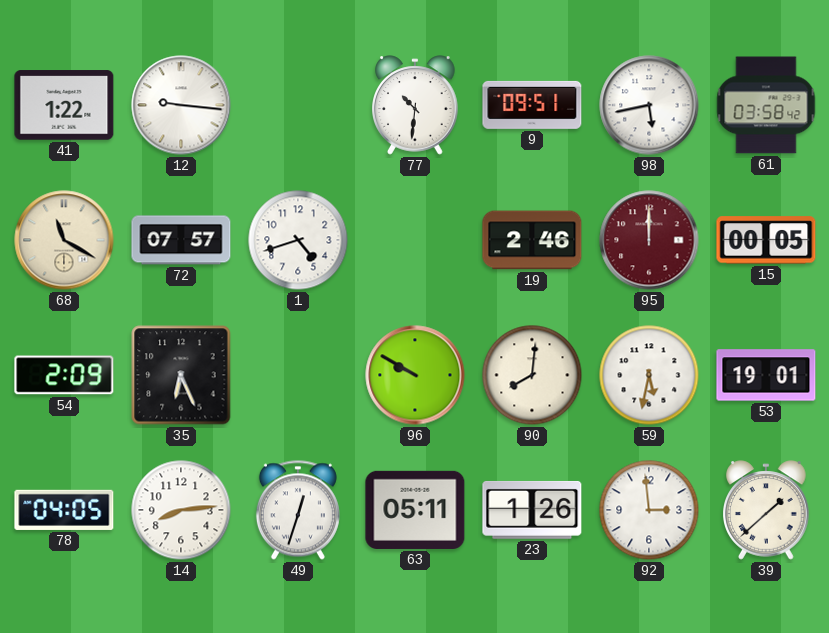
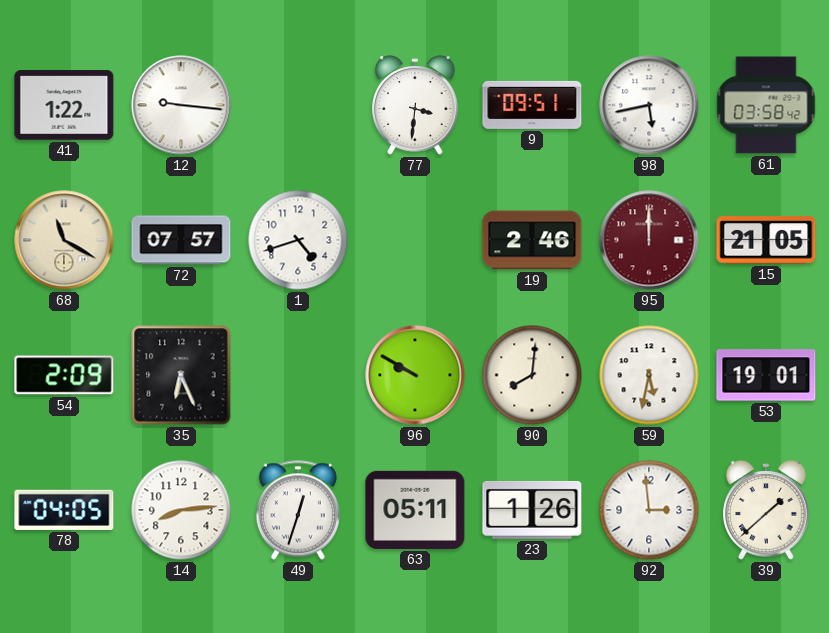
77: 10:31 -> 3:31 (416, 105)
15: 00:05 -> 21:05 (766, 240)
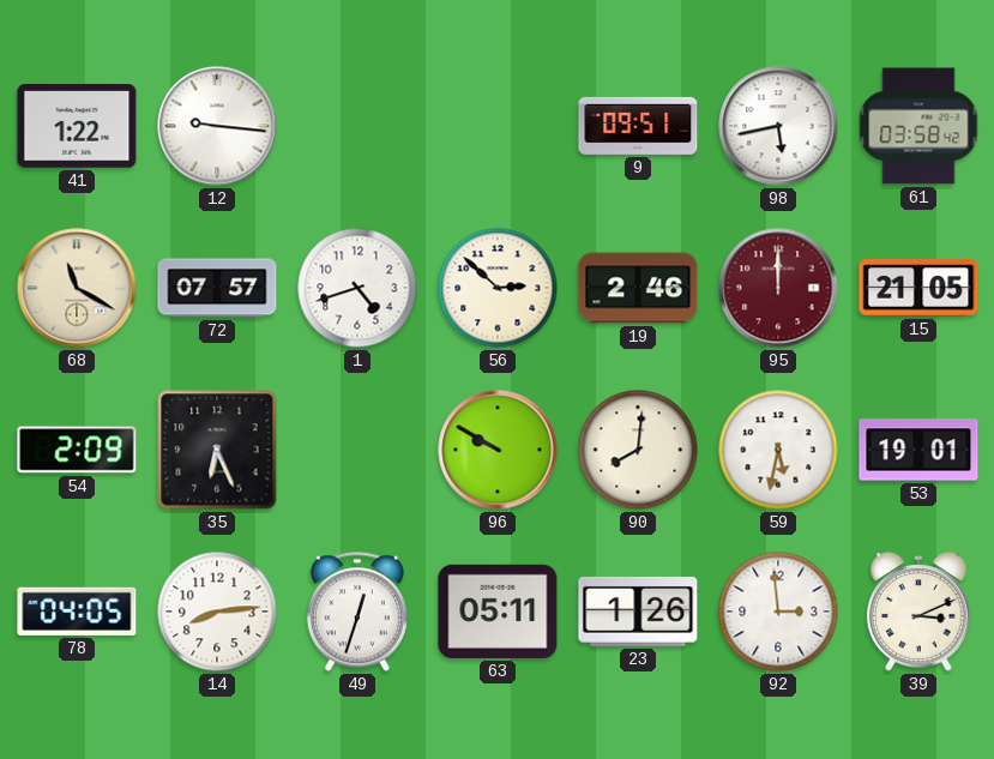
77: 3:31 -> none (416, 105)
56: none -> 2:52 (498, 288)
39: 1:38 -> 3:11 (920, 612)
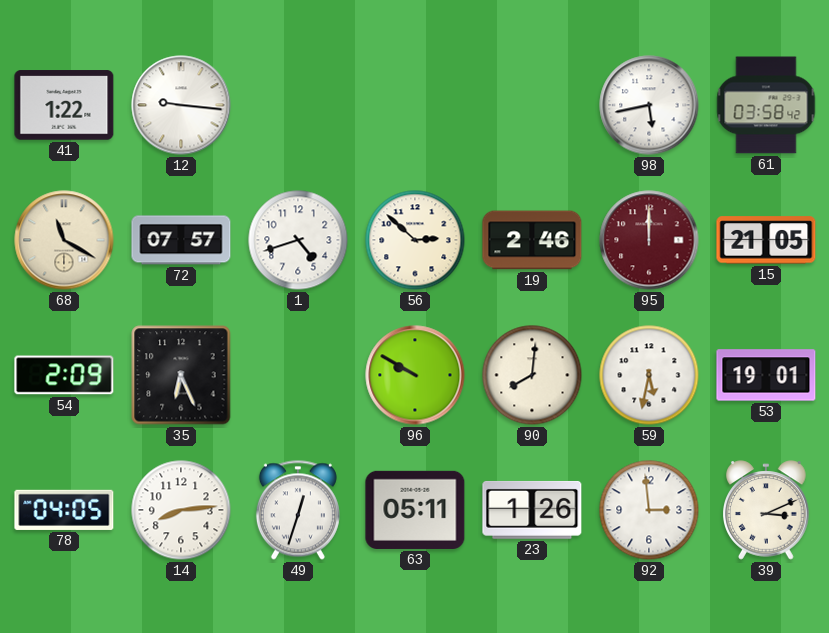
9: 09:51 -> none (638, 126)
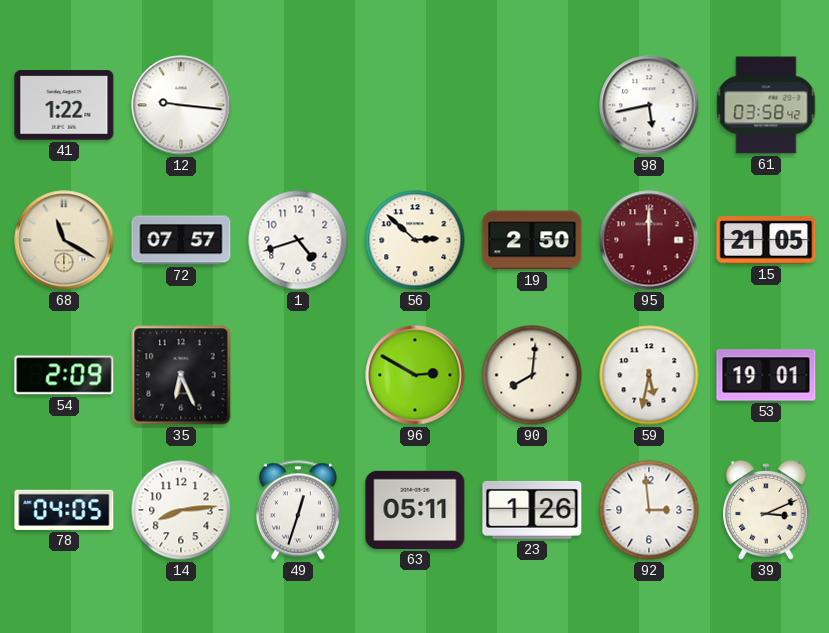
19: 2:46 -> 2:50 (532, 240)
96: 9:50 -> 2:50 (415, 375)
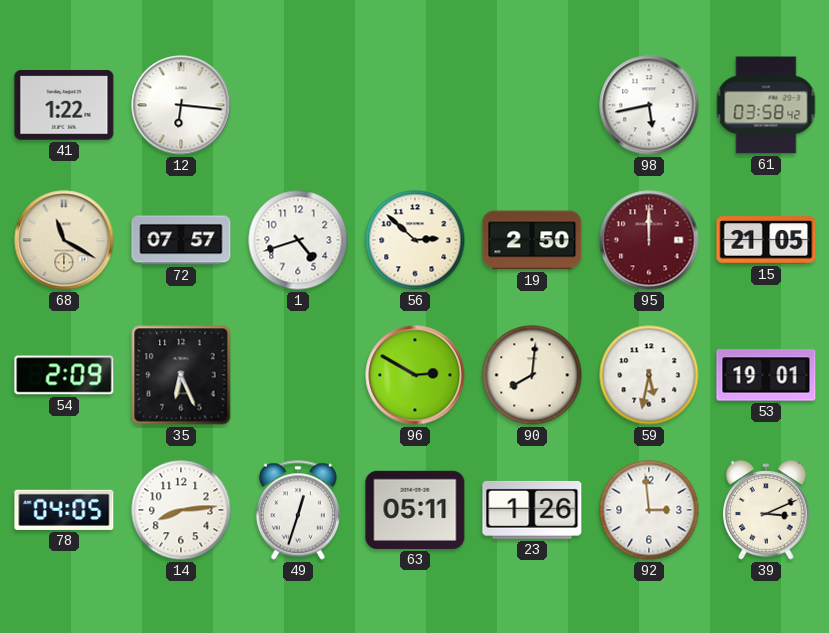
12: 9:16 -> 6:16 (181, 105)
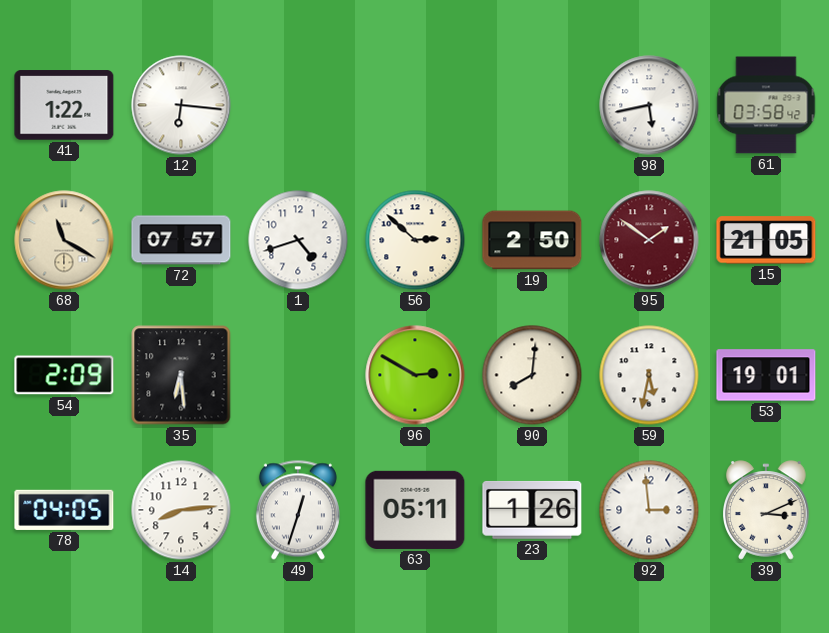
95: 12:00 -> 1:51 (649, 240)
35: 6:26 -> 6:29 (181, 375)
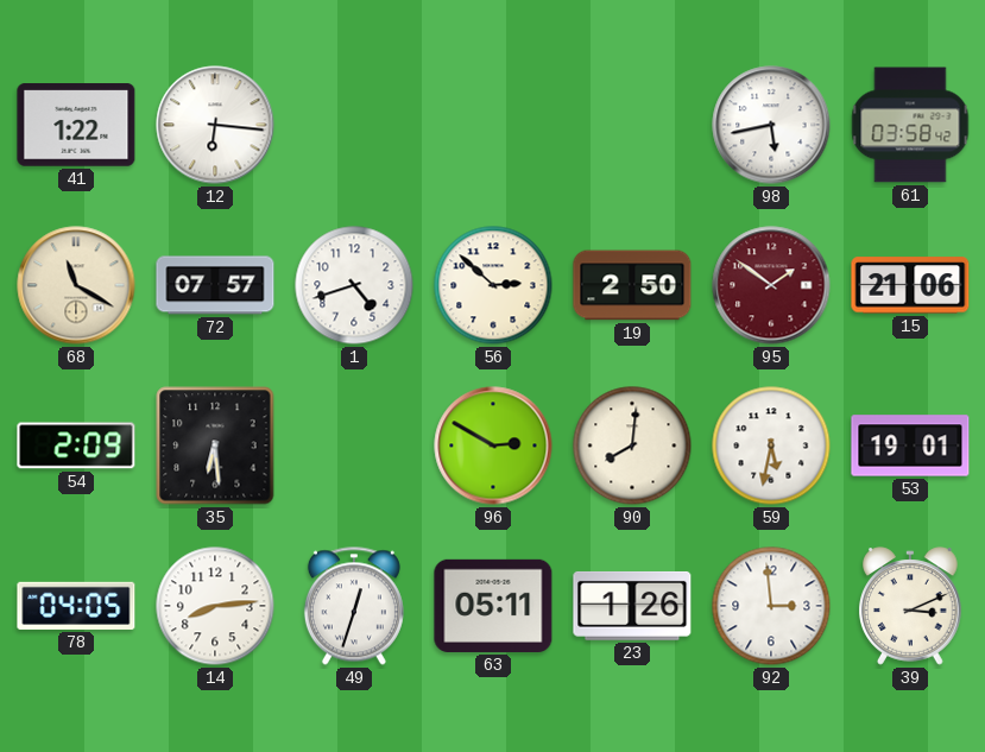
15: 21:05 -> 21:06 (910, 285)
